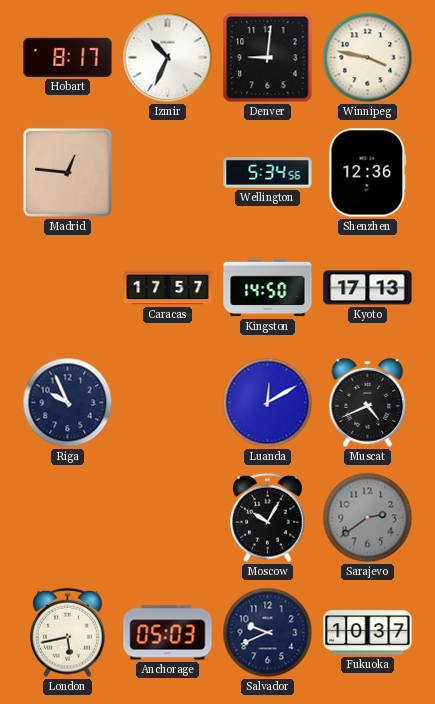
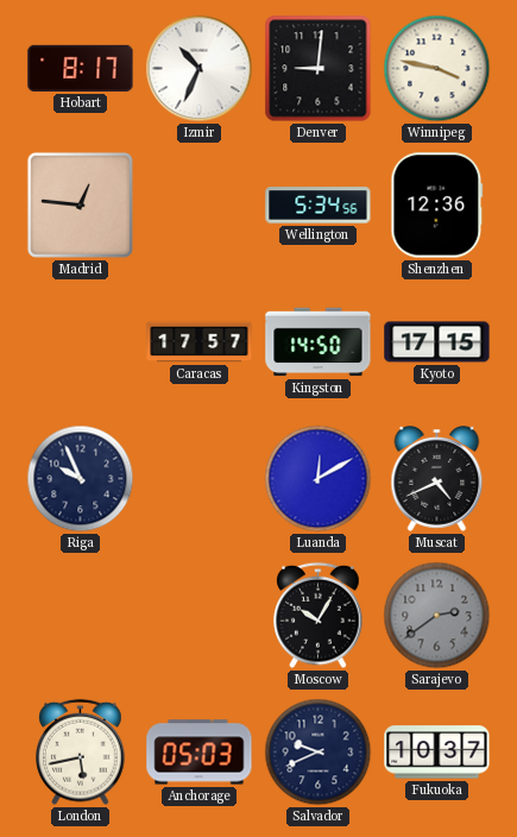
Kyoto: 17:13 -> 17:15 (437, 342)
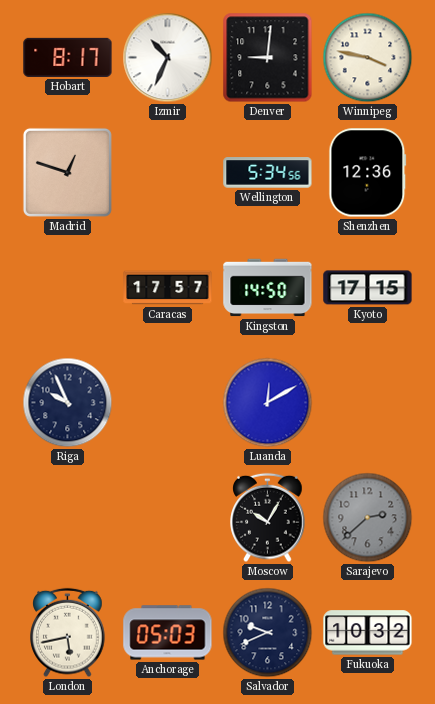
Madrid: 12:46 -> 12:48 (67, 172)
Muscat: 4:41 -> none (437, 479)
Sarajevo: 2:39 -> 2:38 (368, 518)
Fukuoka: 10:37 -> 10:32 (368, 633)
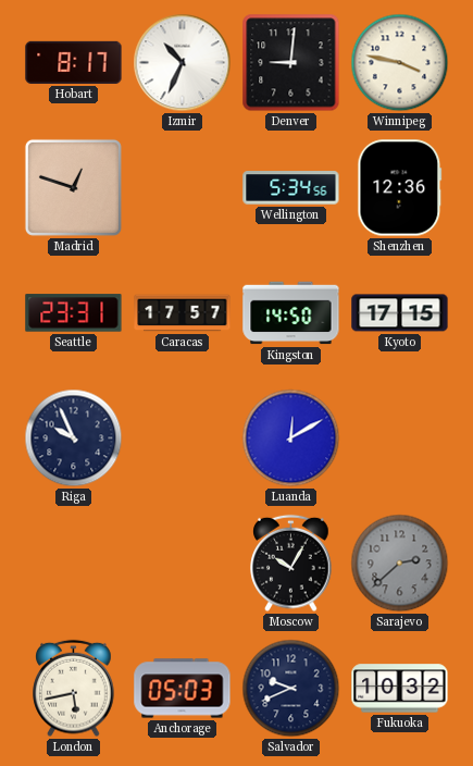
Seattle: none -> 23:31 (74, 313)
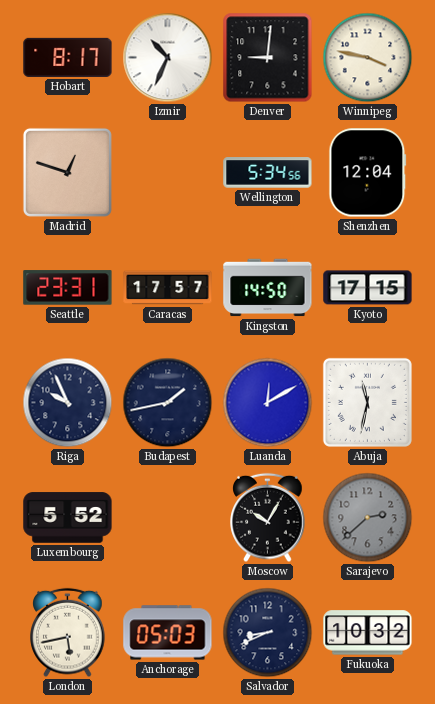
Shenzhen: 12:36 -> 12:04 (368, 173)
Budapest: none -> 1:43 (168, 403)
Abuja: none -> 11:32 (367, 402)
Luxembourg: none -> 5:52 (68, 518)
Salvador: 9:41 -> 8:41 (268, 633)
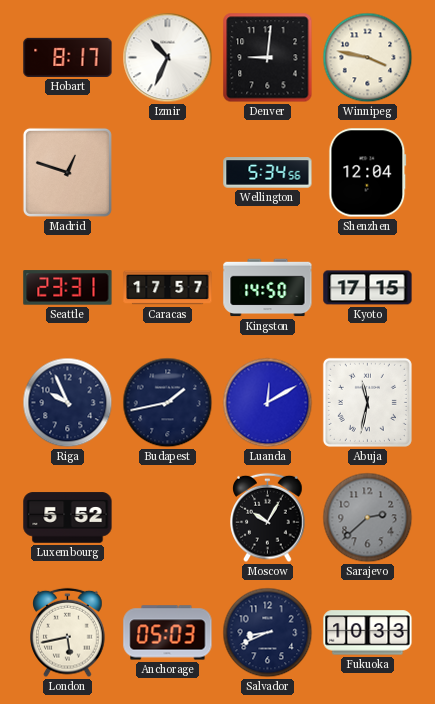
Fukuoka: 10:32 -> 10:33 (368, 633)
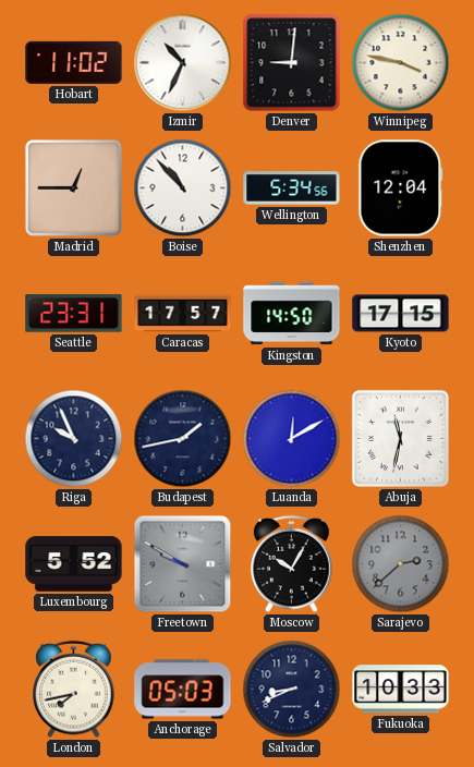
Hobart: 8:17 -> 11:02 (74, 62)
Madrid: 12:48 -> 12:45 (73, 187)
Boise: none -> 10:53 (183, 188)
Freetown: none -> 9:50 (183, 564)
London: 5:43 -> 7:43 (74, 690)
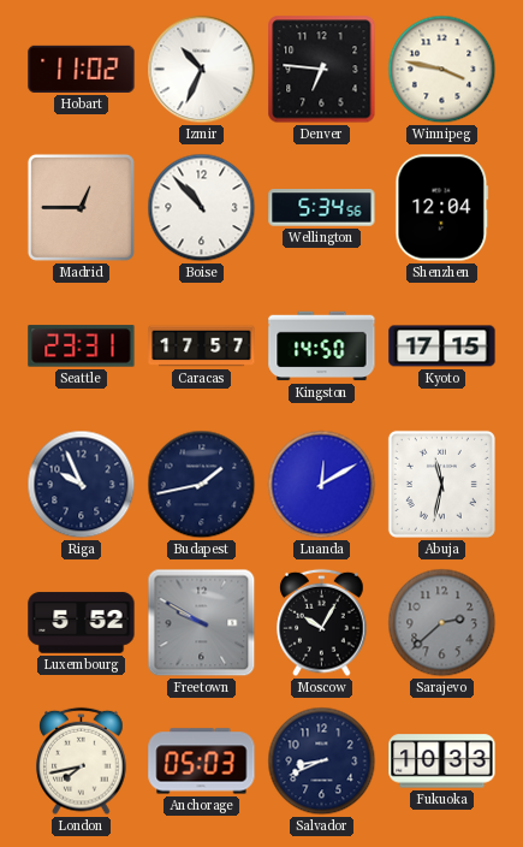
Denver: 9:01 -> 6:46 (322, 70)
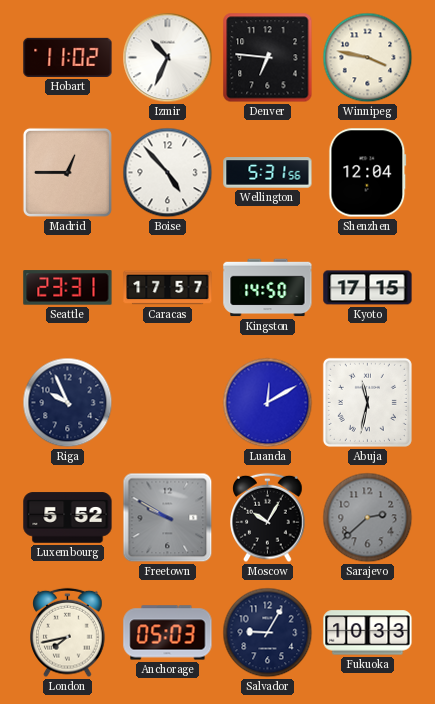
Boise: 10:53 -> 4:53 (168, 173)
Wellington: 5:34 -> 5:31 (268, 173)
Budapest: 1:43 -> none (202, 485)
Salvador: 8:41 -> 9:05 (268, 633)
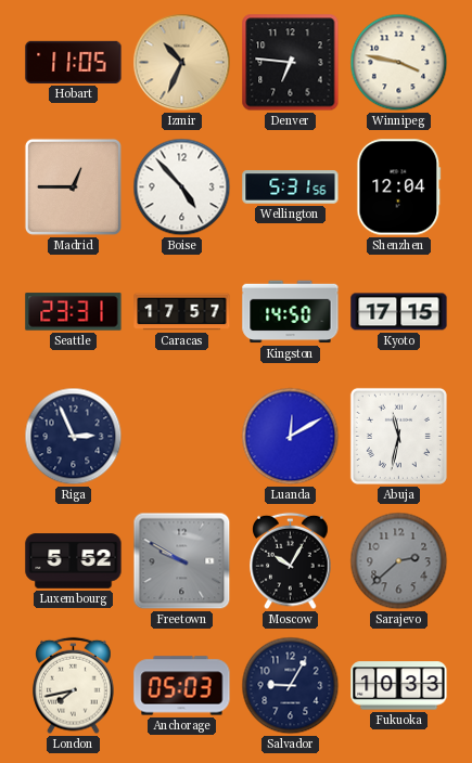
Hobart: 11:02 -> 11:05 (74, 62)
Izmir dial: white -> champagne (182, 63)
Riga: 9:56 -> 2:56 (74, 437)
